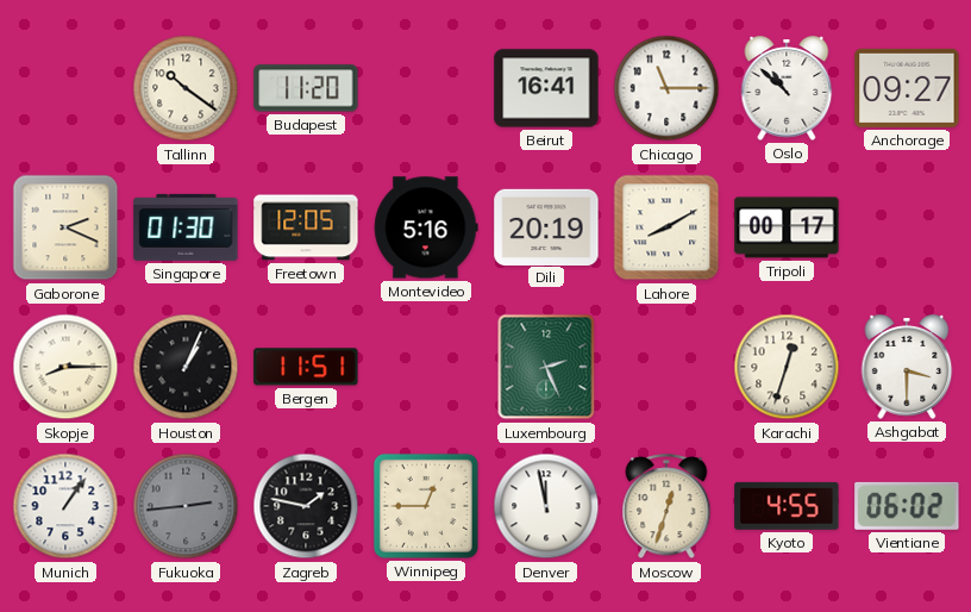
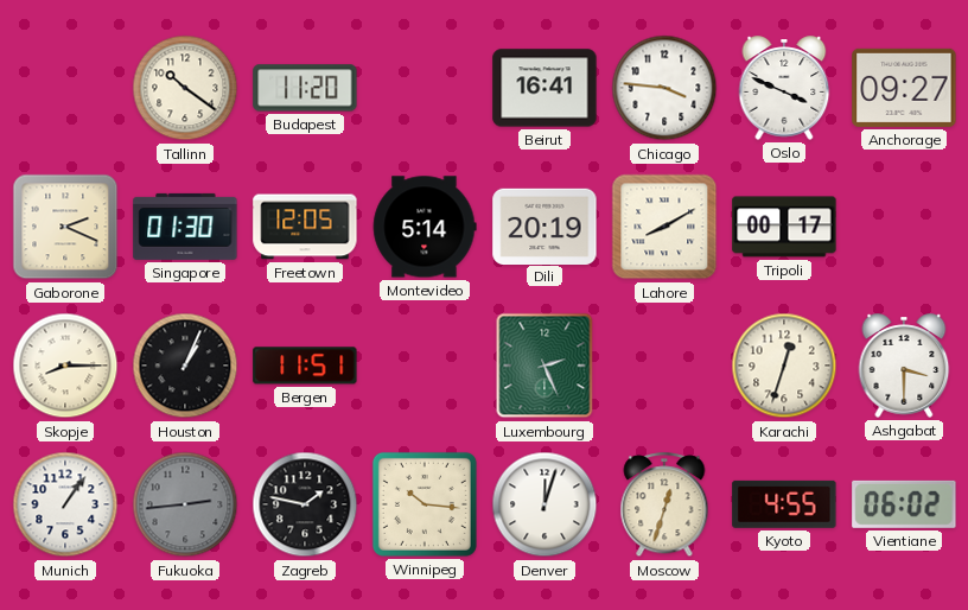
Chicago: 11:15 -> 3:46 (664, 88)
Oslo: 10:52 -> 3:49 (784, 88)
Montevideo: 5:16 -> 5:14 (425, 227)
Winnipeg: 12:45 -> 10:16 (425, 504)
Denver: 11:58 -> 12:03 (544, 504)
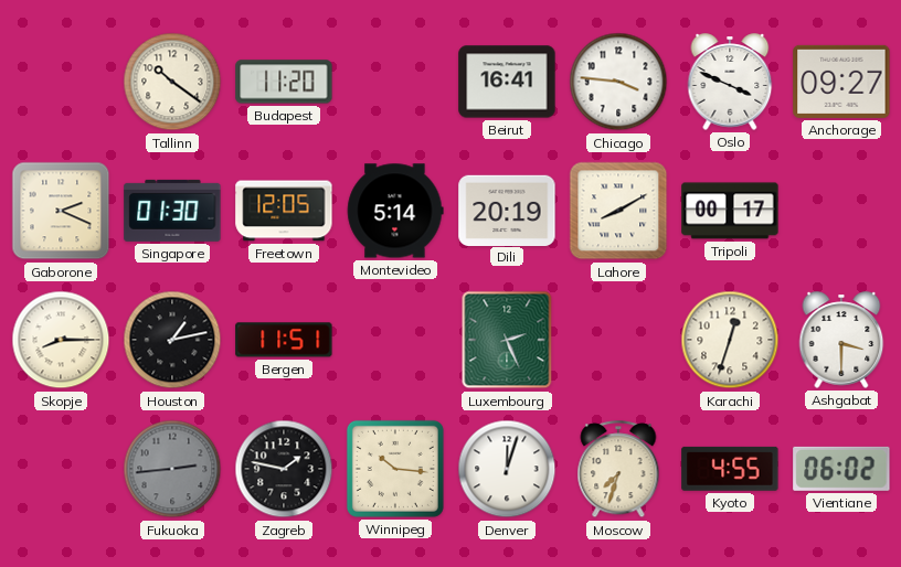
Houston: 1:04 -> 1:13 (172, 340)
Munich: 1:06 -> none (65, 504)
Moscow: 12:33 -> 7:33 (618, 470)
